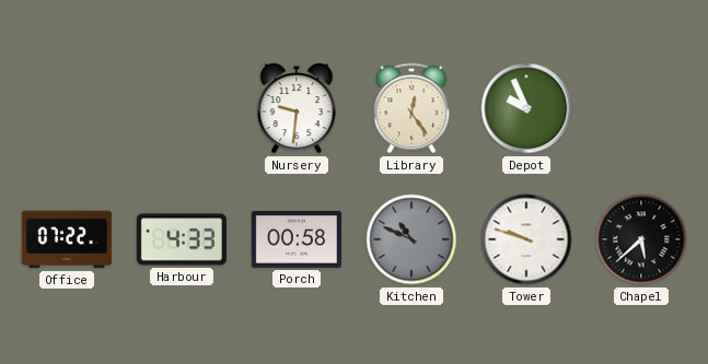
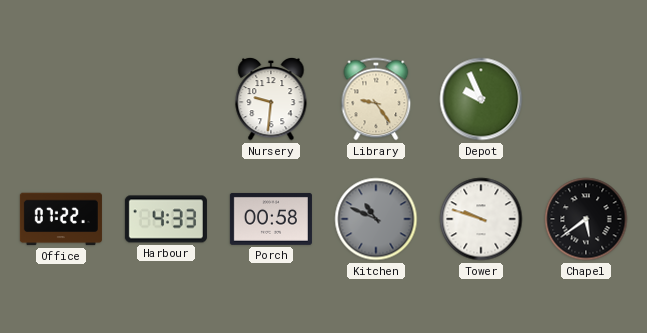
Library: 12:24 -> 9:24 (376, 99)
Chapel: 5:38 -> 5:39 (586, 219)
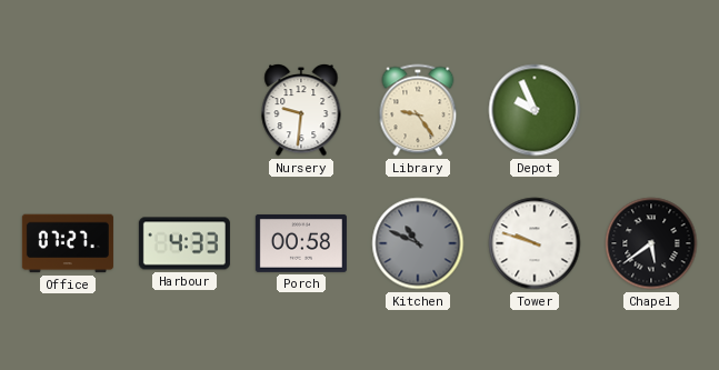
Office: 07:22 -> 07:27 (68, 243)
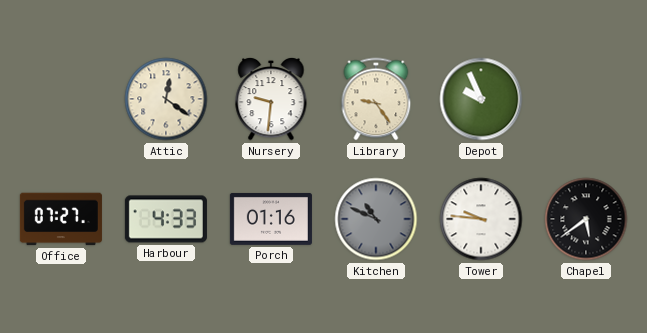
Attic: none -> 12:21 (166, 99)
Porch: 00:58 -> 01:16 (271, 219)
Tower: 9:48 -> 9:46 (481, 219)
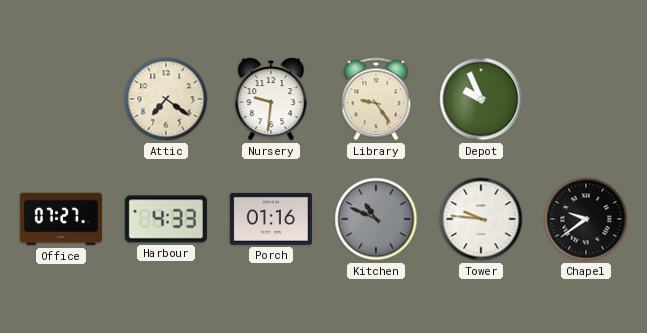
Attic: 12:21 -> 7:21 (166, 99)
Chapel: 5:39 -> 9:39 (586, 219)
